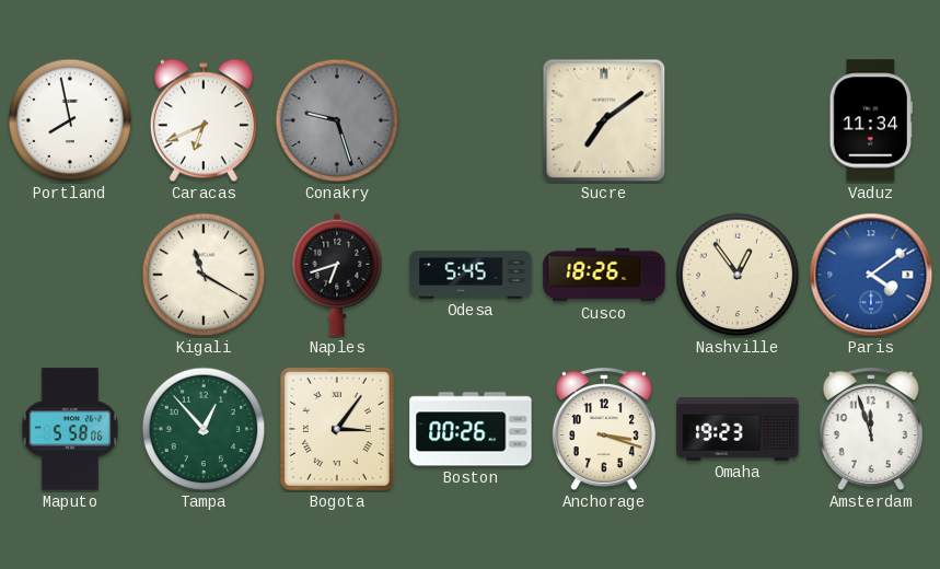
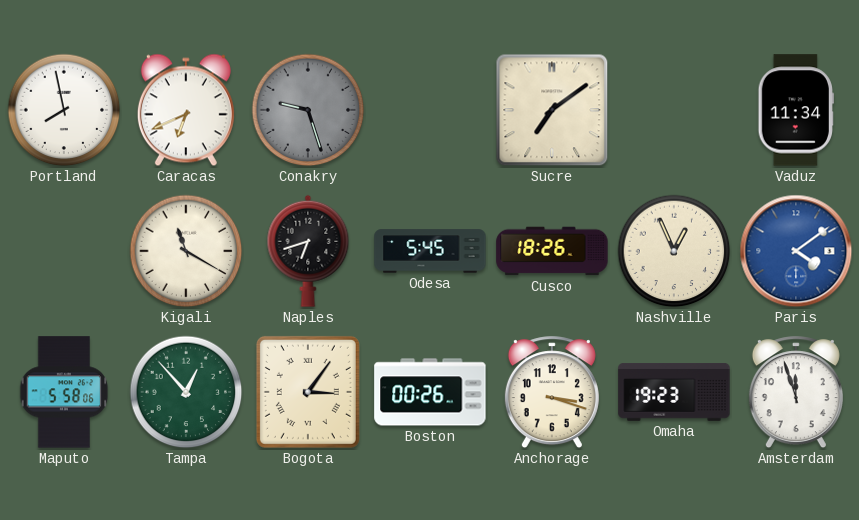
Nashville: 12:54 -> 12:56 (674, 251)
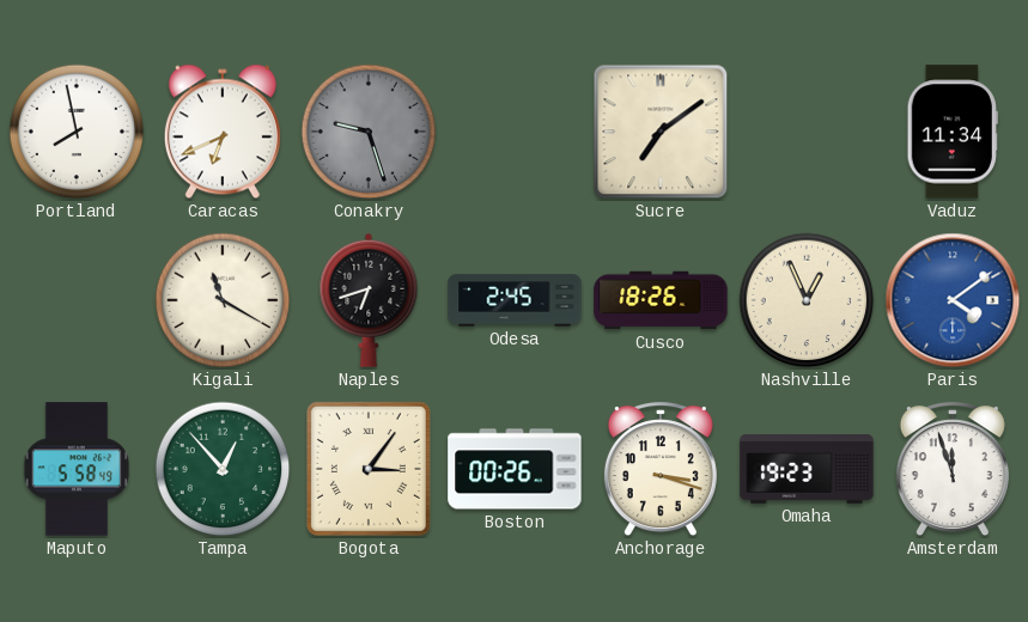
Odesa: 5:45 -> 2:45 (515, 300)
Maputo: 5:58:06 -> 5:58:49 (77, 469)
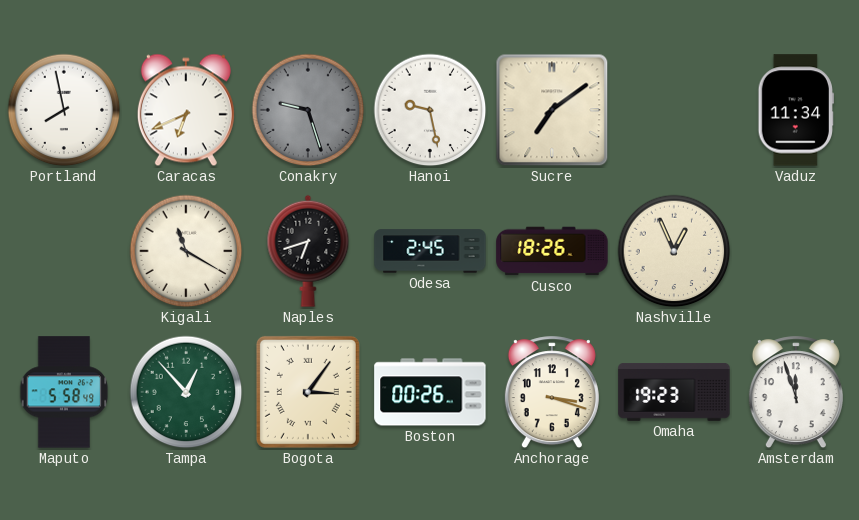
Hanoi: none -> 9:28 (430, 110)
Paris: 4:09 -> none (953, 300)
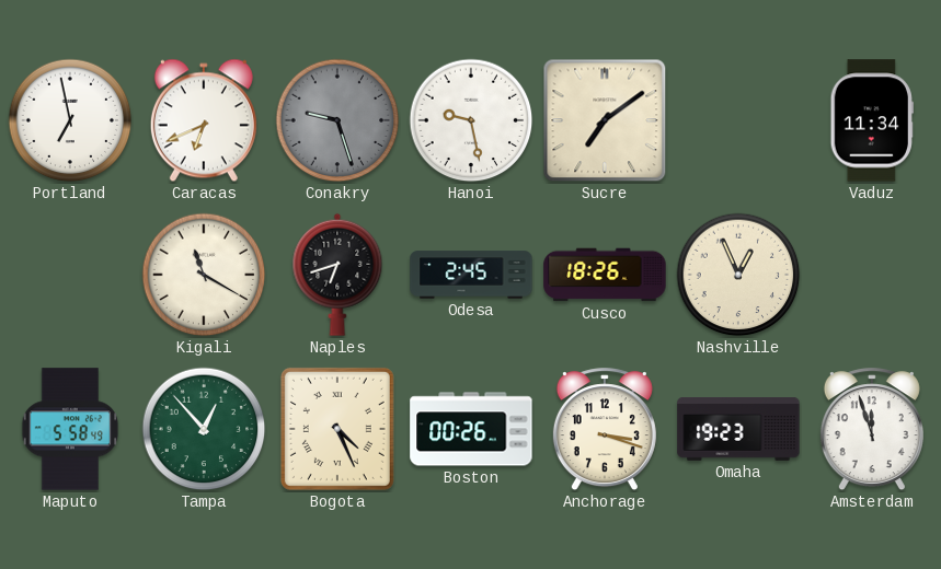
Portland: 7:58 -> 6:58 (70, 120)
Bogota: 3:06 -> 4:26 (337, 429)
